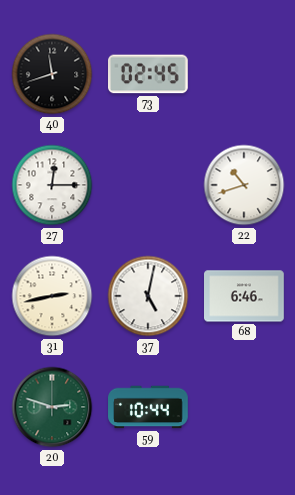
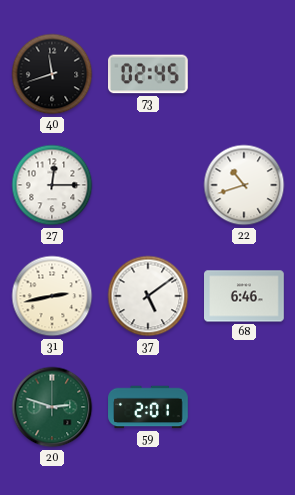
37: 5:02 -> 5:09 (148, 296)
59: 10:44 -> 2:01 (148, 407)
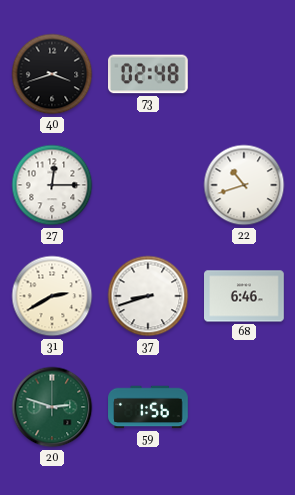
40: 11:42 -> 3:42 (52, 74)
73: 02:45 -> 02:48 (149, 74)
31: 2:43 -> 2:40 (52, 296)
37: 5:09 -> 8:42 (148, 296)
59: 2:01 -> 1:56 (148, 407)
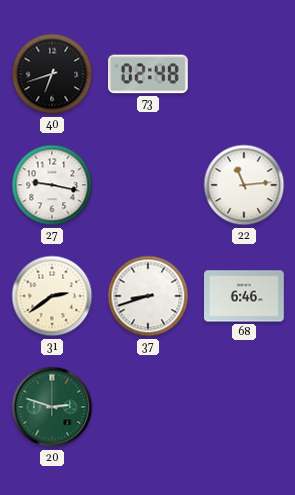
40: 3:42 -> 6:42 (52, 74)
27: 12:15 -> 9:17 (52, 185)
22: 10:42 -> 11:14 (244, 185)
31: 2:40 -> 2:39 (52, 296)
59: 1:56 -> none (148, 407)
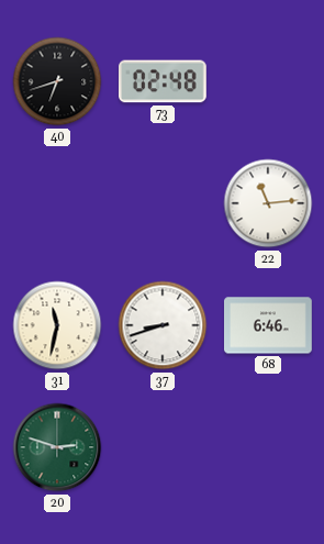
27: 9:17 -> none (52, 185)
31: 2:39 -> 11:32 (57, 325)
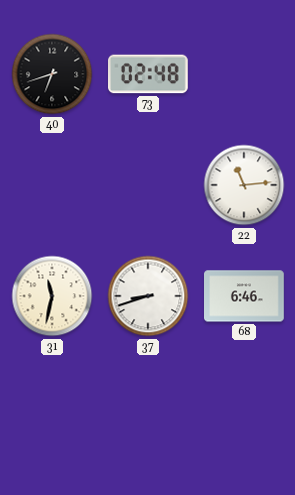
20: 2:48 -> none (57, 447)
